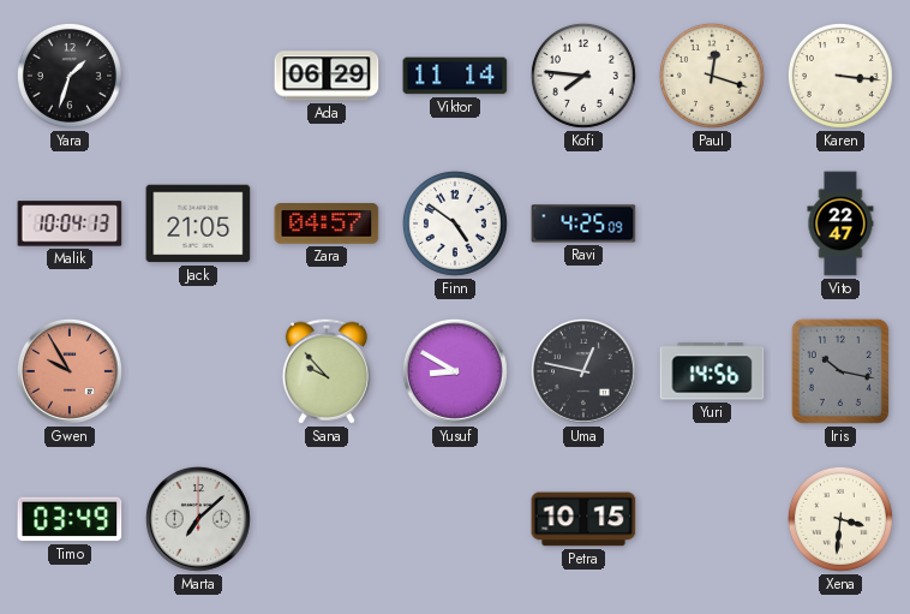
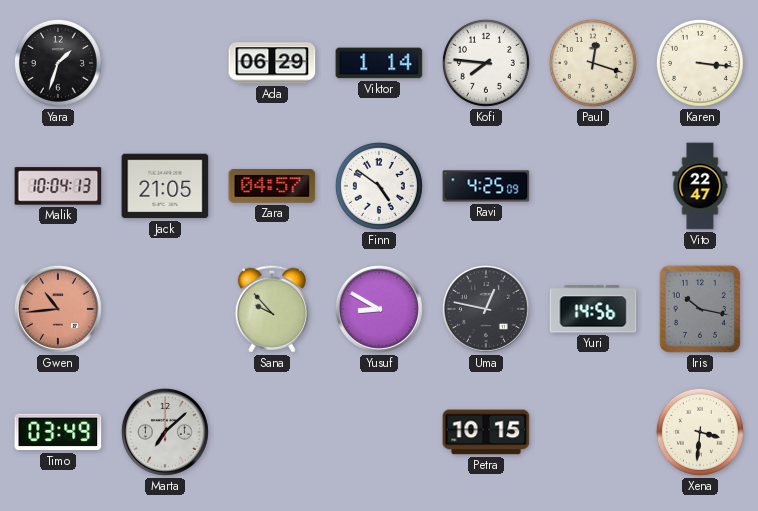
Viktor: 11:14 -> 1:14 (379, 63)
Gwen: 9:55 -> 10:44 (58, 309)
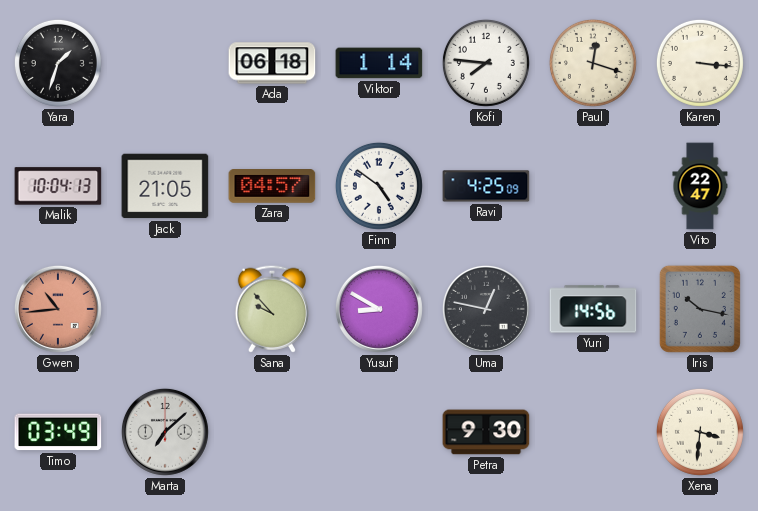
Ada: 06:29 -> 06:18 (272, 63)
Petra: 10:15 -> 9:30 (486, 432)
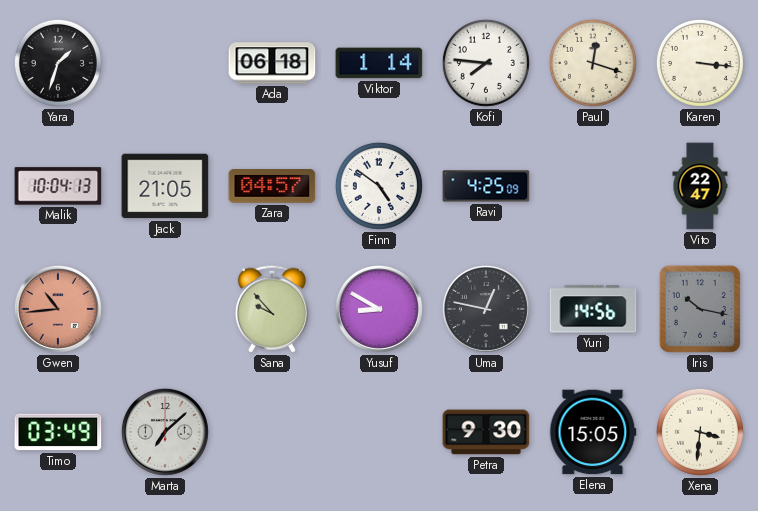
Elena: none -> 15:05 (593, 432)
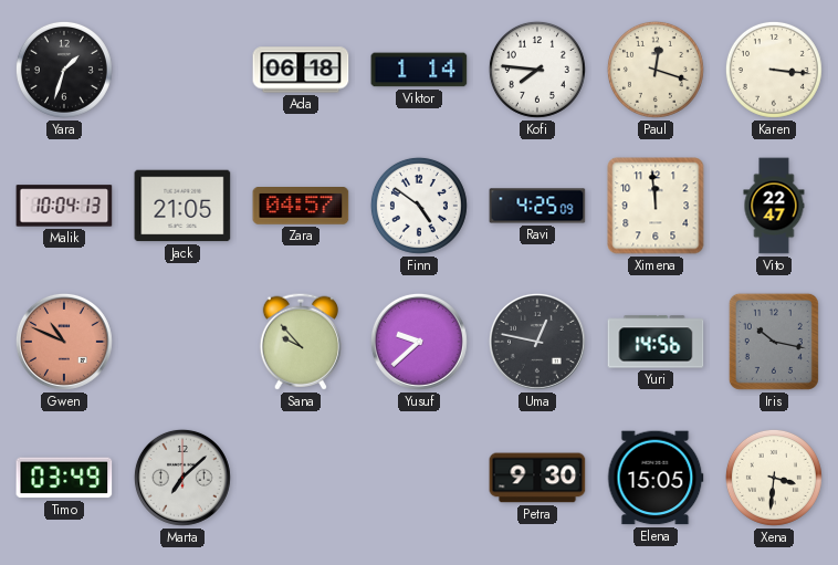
Ximena: none -> 11:59 (656, 206)
Gwen: 10:44 -> 10:49 (64, 342)
Yusuf: 8:50 -> 9:38 (419, 342)
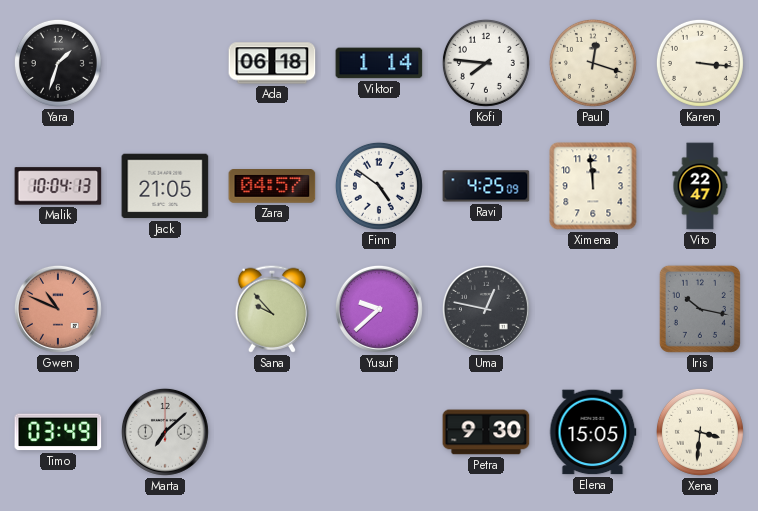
Yuri: 14:56 -> none (656, 342)
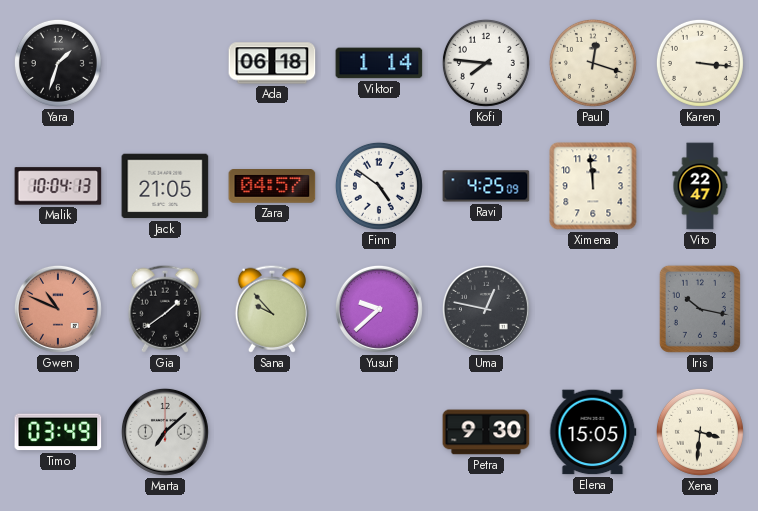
Gia: none -> 1:39 (165, 309)
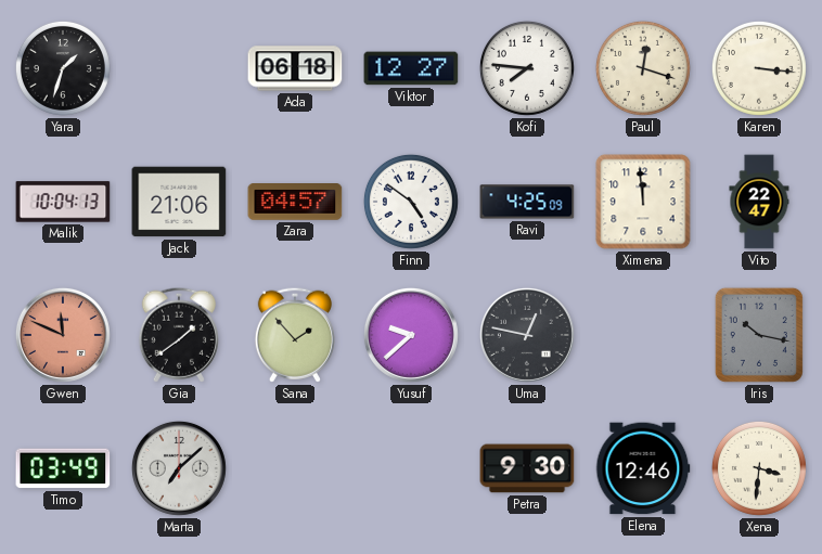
Viktor: 1:14 -> 12:27 (411, 68)
Jack: 21:05 -> 21:06 (179, 202)
Gwen: 10:49 -> 11:49 (63, 335)
Sana: 9:53 -> 1:53 (295, 335)
Elena: 15:05 -> 12:46 (643, 468)
